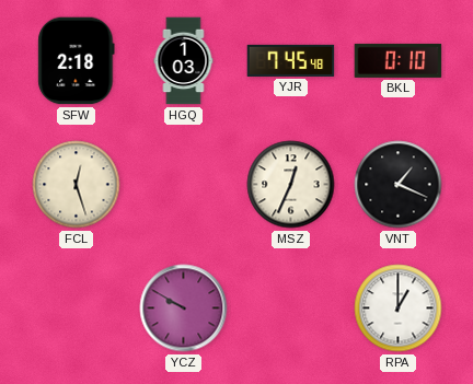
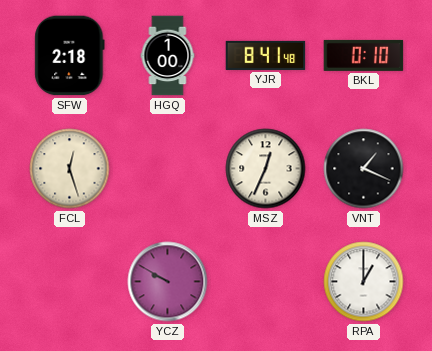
HGQ: 1:03 -> 1:00 (168, 56)
YJR: 7:45 -> 8:41 (266, 55)
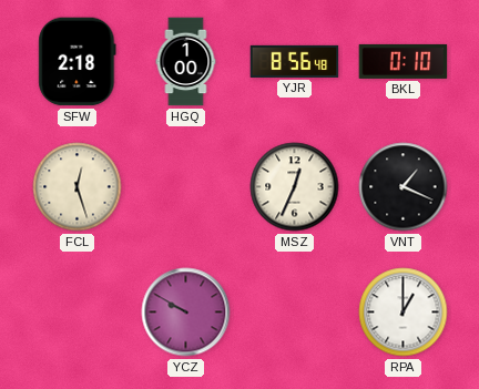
YJR: 8:41 -> 8:56 (295, 61)
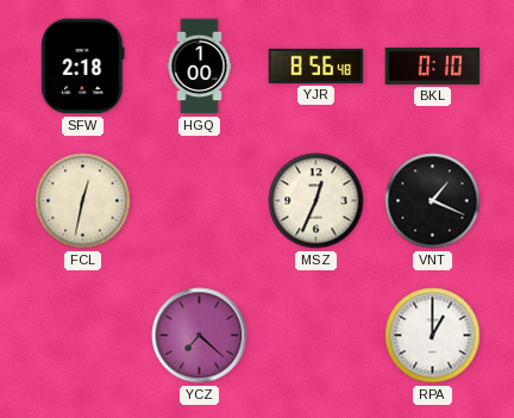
FCL: 12:27 -> 12:32 (83, 201)
YCZ: 9:50 -> 7:22 (200, 336)
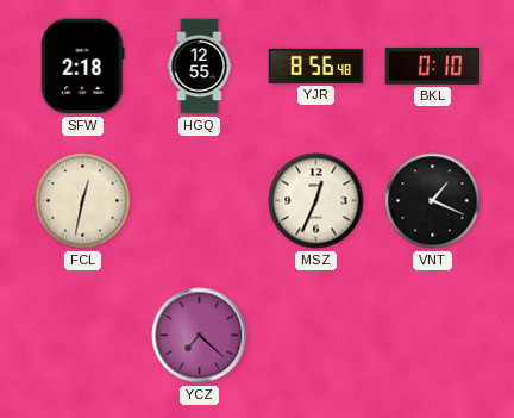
HGQ: 1:00 -> 12:55 (200, 67)
RPA: 1:00 -> none (433, 336)
